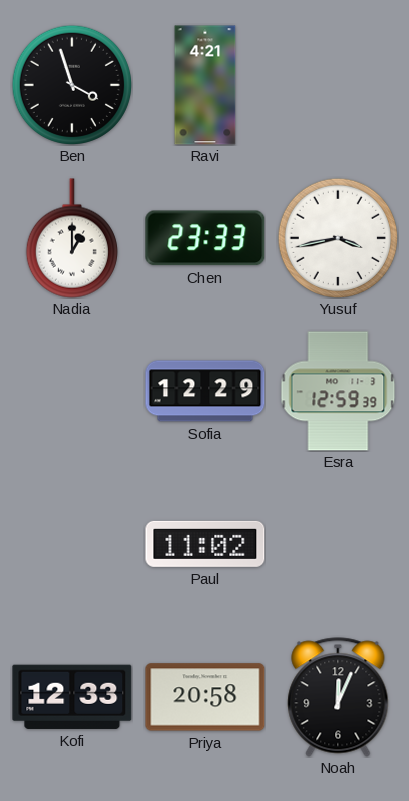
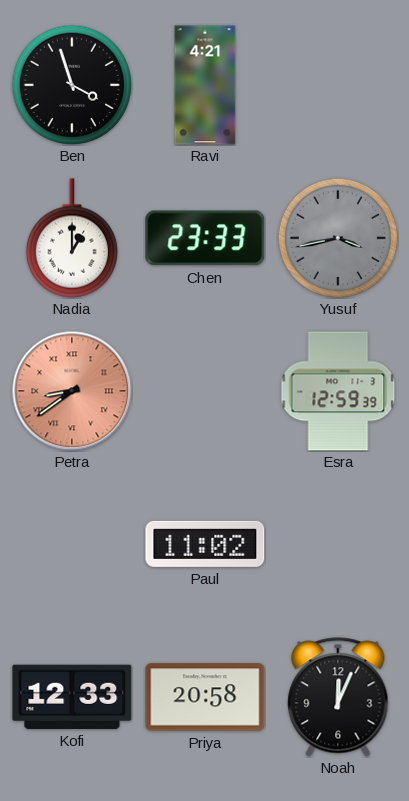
Yusuf dial: white -> grey (337, 237)
Petra: none -> 8:39 (72, 391)
Sofia: 12:29 -> none (205, 391)
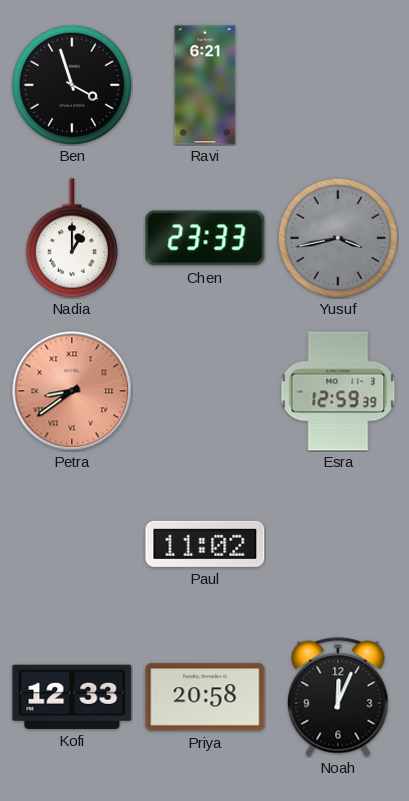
Ravi: 4:21 -> 6:21 (205, 85)
